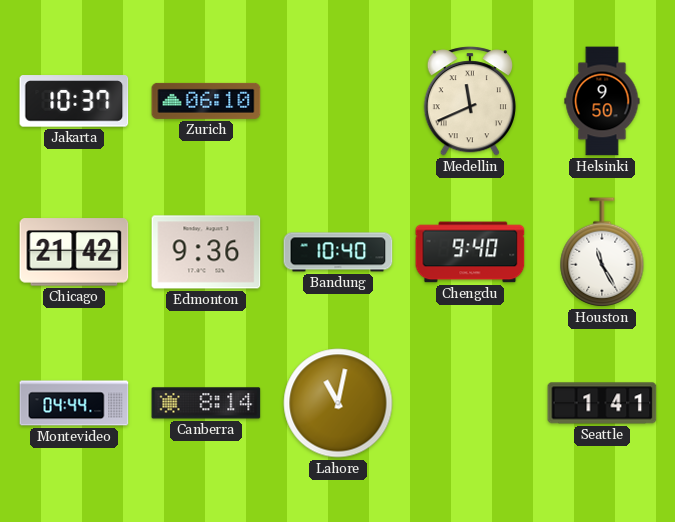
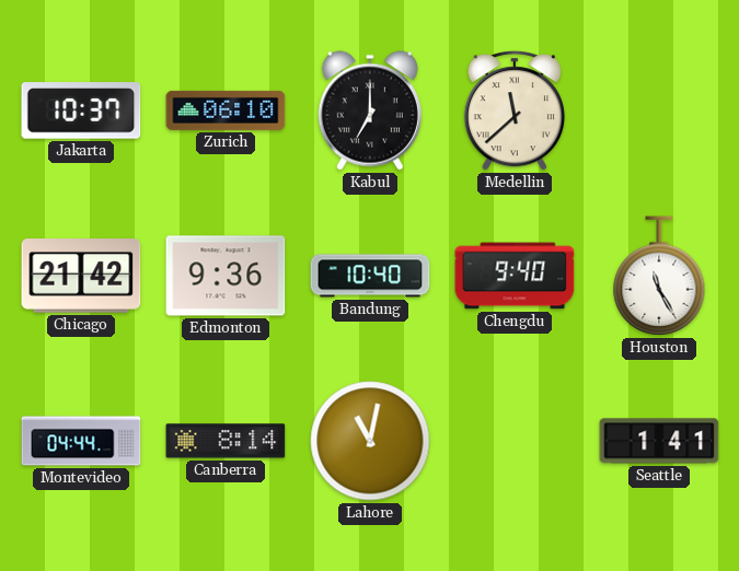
Kabul: none -> 7:00 (370, 110)
Medellin: 11:41 -> 11:38 (515, 110)
Helsinki: 9:50 -> none (602, 101)
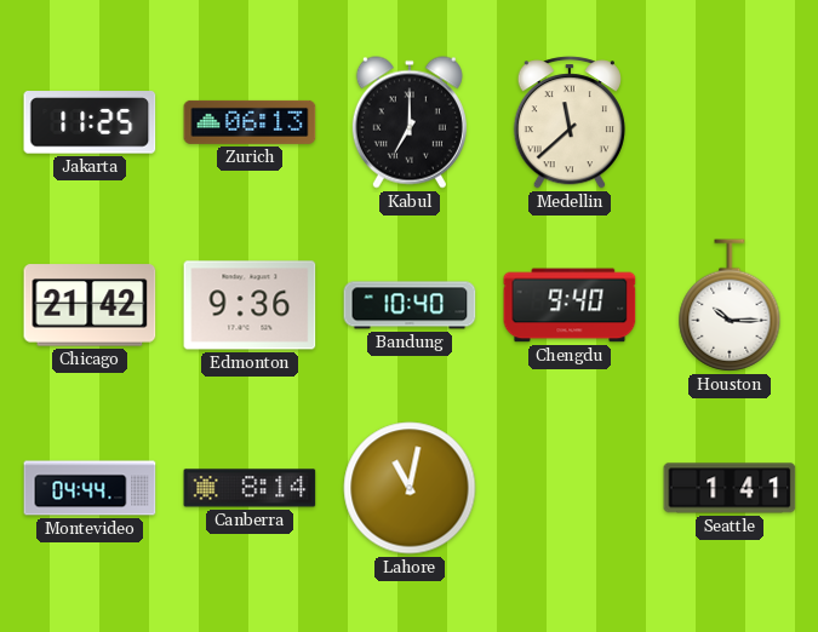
Jakarta: 10:37 -> 11:25 (90, 122)
Zurich: 06:10 -> 06:13 (250, 122)
Houston: 11:25 -> 10:15 (730, 305)
